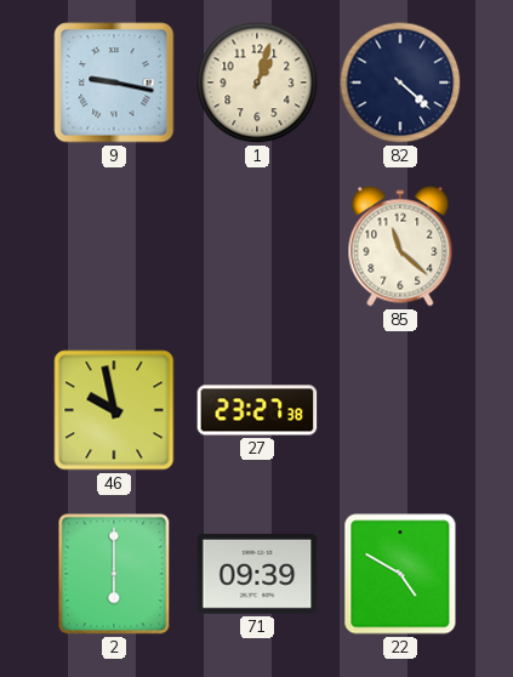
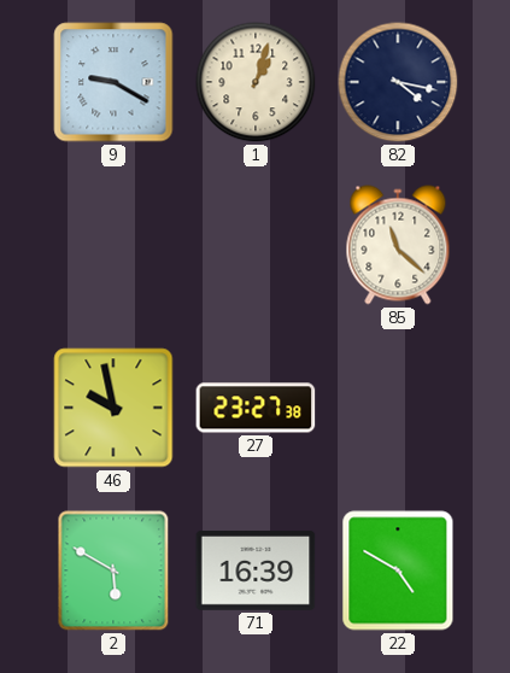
9: 9:17 -> 9:20 (113, 82)
82: 4:22 -> 4:17 (398, 82)
2: 6:00 -> 5:50 (113, 570)
71: 09:39 -> 16:39 (256, 570)
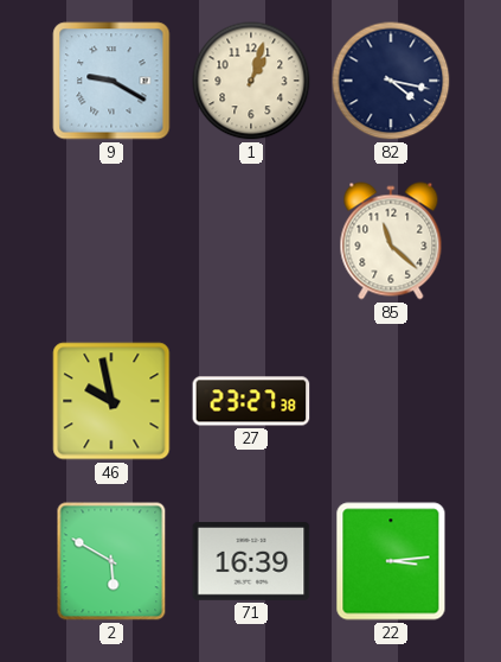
22: 4:50 -> 3:14 (391, 561)
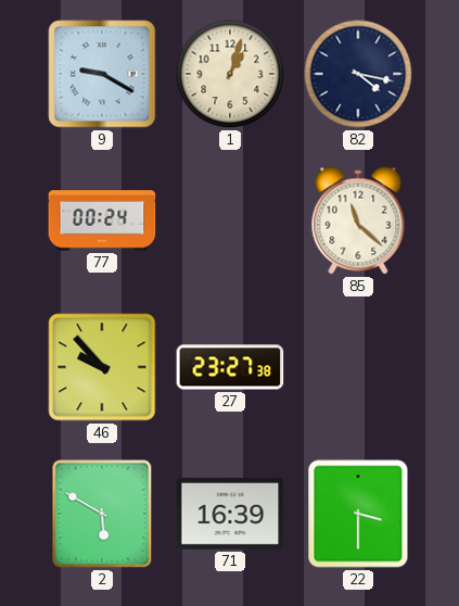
77: none -> 00:24 (102, 220)
46: 9:58 -> 9:53 (102, 367)
22: 3:14 -> 3:30 (358, 514)
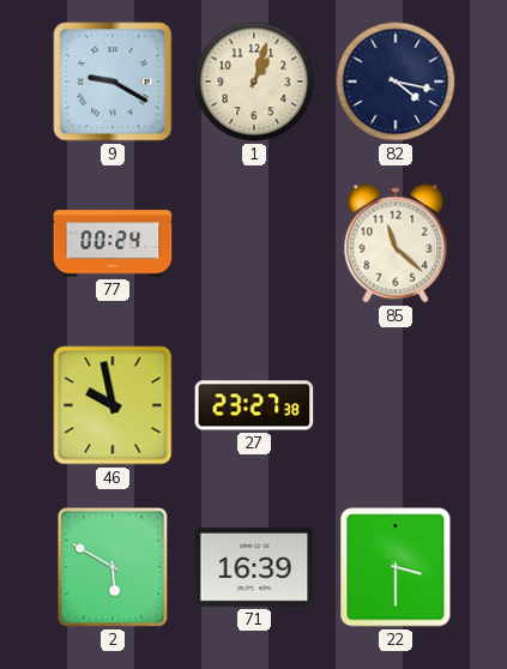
46: 9:53 -> 9:58 (113, 405)
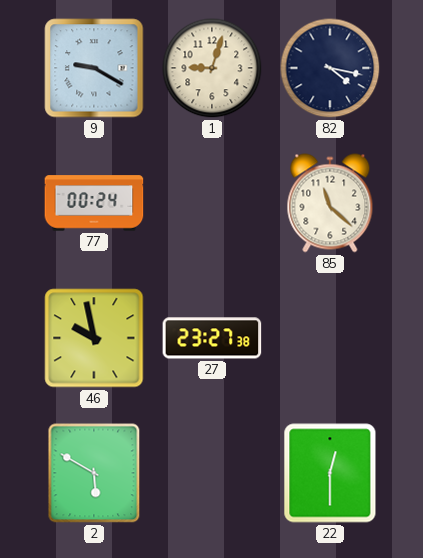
1: 1:03 -> 9:03 (212, 68)
71: 16:39 -> none (254, 567)
22: 3:30 -> 12:30 (330, 473)
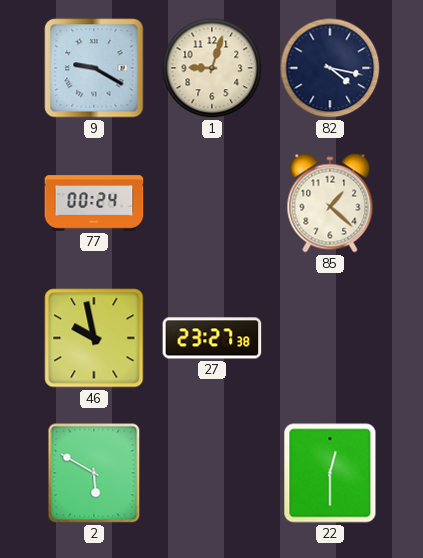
85: 11:22 -> 1:22 (330, 203)
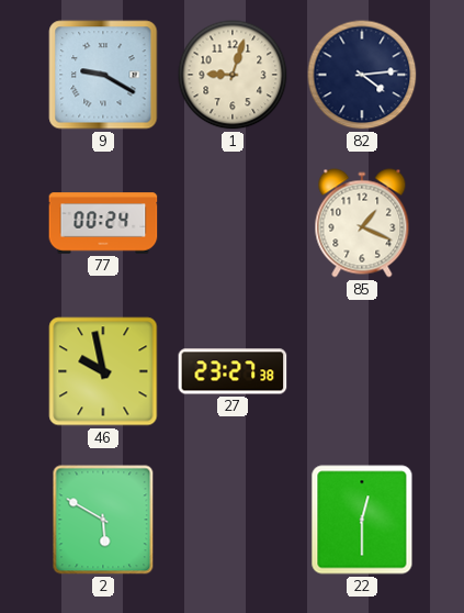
82: 4:17 -> 4:14 (362, 75)
85: 1:22 -> 1:19 (362, 223)
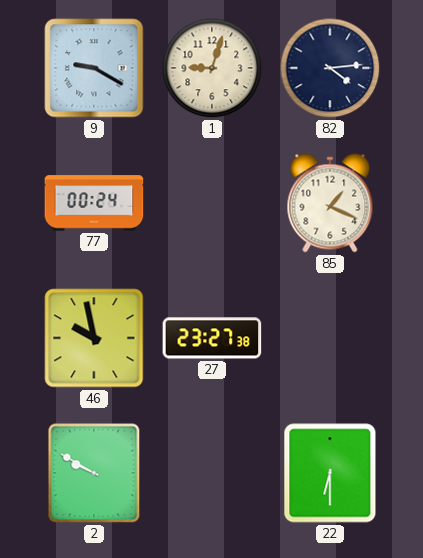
2: 5:50 -> 9:50 (94, 473)
22: 12:30 -> 6:30 (330, 473)
